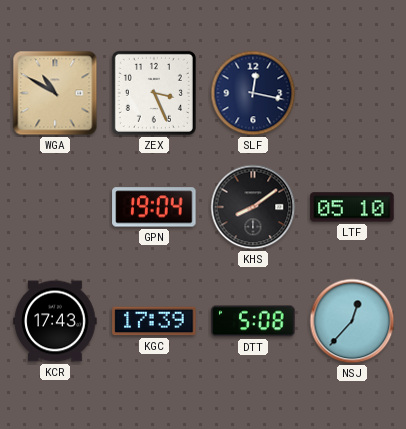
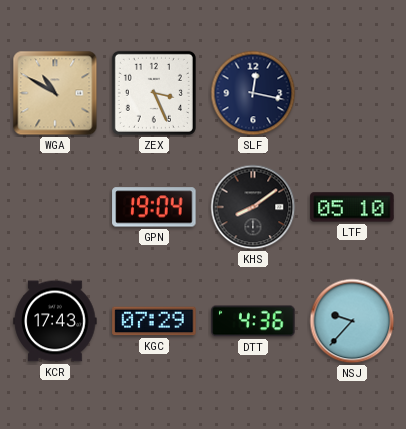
KGC: 17:39 -> 07:29 (154, 321)
DTT: 5:08 -> 4:36 (253, 321)
NSJ: 12:37 -> 9:37 (352, 321)
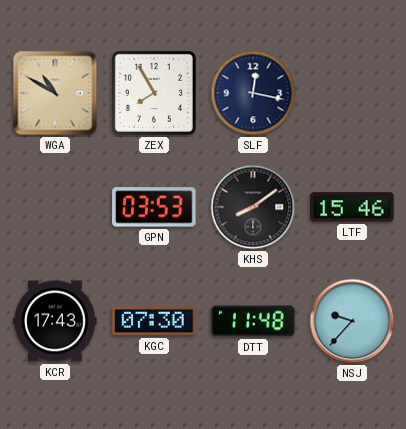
ZEX: 3:26 -> 7:55 (154, 93)
GPN: 19:04 -> 03:53 (154, 207)
LTF: 05:10 -> 15:46 (352, 207)
KGC: 07:29 -> 07:30 (154, 321)
DTT: 4:36 -> 11:48 (253, 321)
